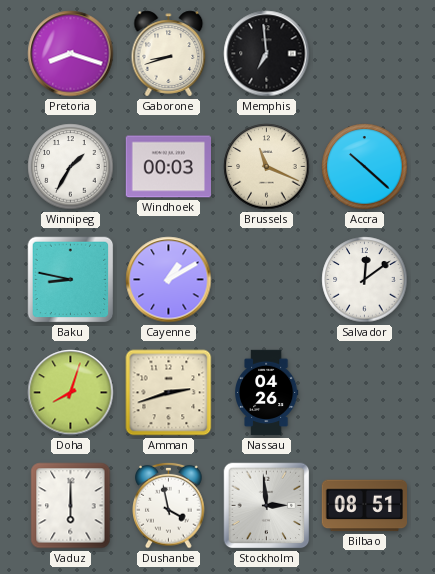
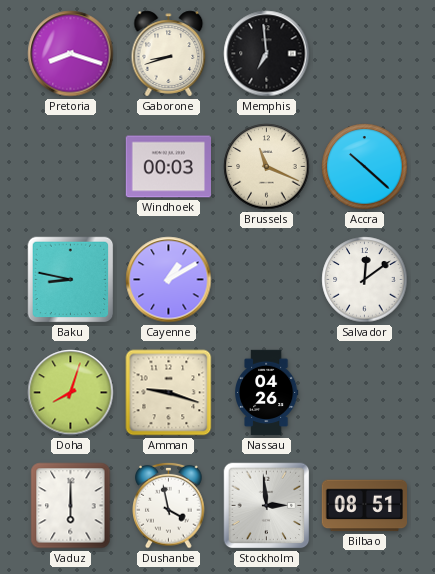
Winnipeg: 1:35 -> none (71, 167)
Amman: 2:42 -> 9:18 (169, 393)
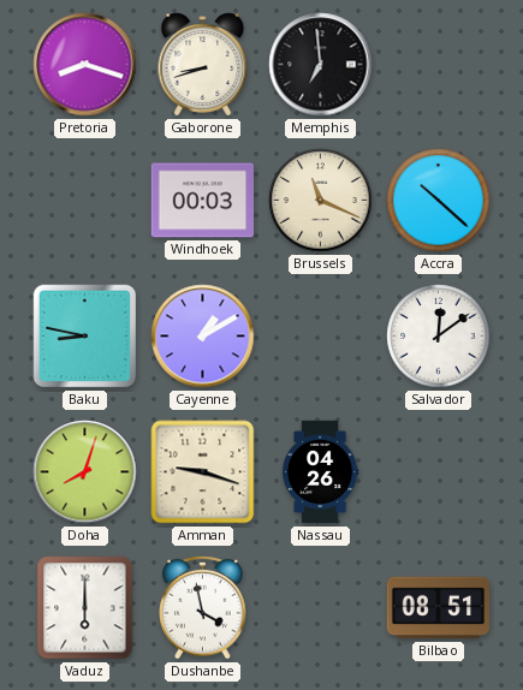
Stockholm: 2:59 -> none (267, 506)
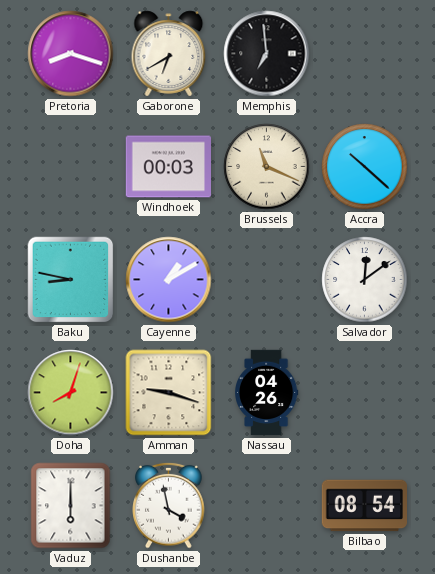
Gaborone: 8:42 -> 6:40 (169, 54)
Bilbao: 08:51 -> 08:54 (365, 506)
